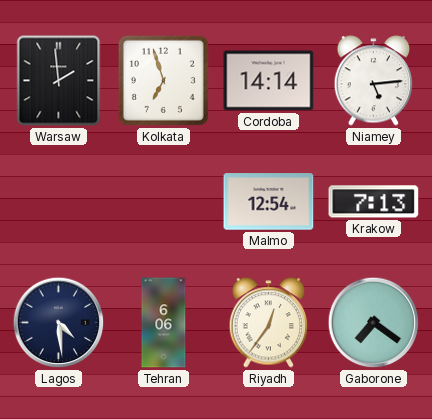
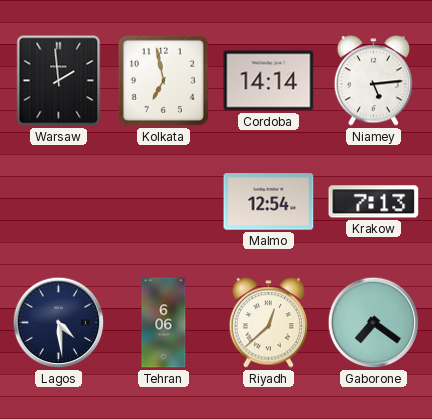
Kolkata: 6:57 -> 6:58 (163, 80)
Riyadh: 12:36 -> 12:38 (269, 323)
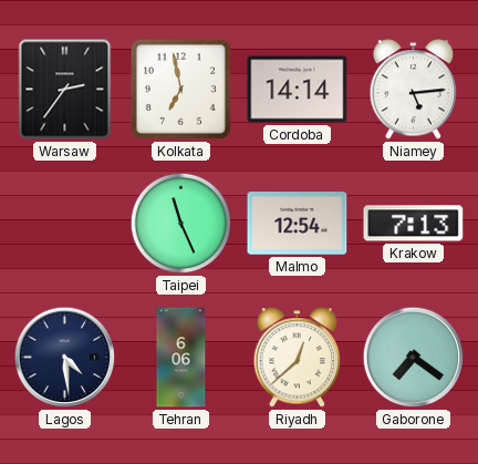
Warsaw: 1:59 -> 2:36 (65, 90)
Taipei: none -> 11:26 (181, 224)
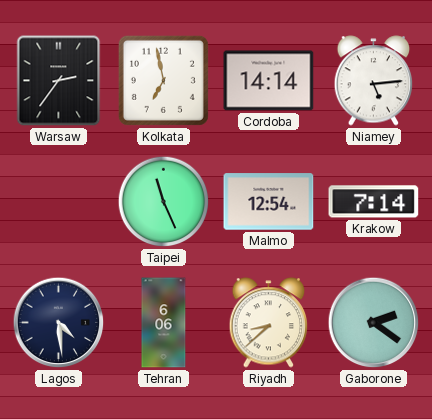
Krakow: 7:13 -> 7:14 (374, 202)
Riyadh: 12:38 -> 8:38 (269, 323)
Gaborone: 7:21 -> 2:21 (374, 323)
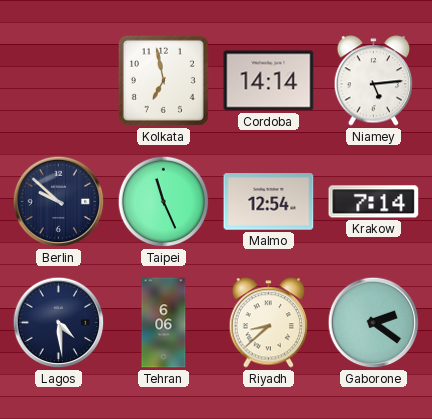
Warsaw: 2:36 -> none (59, 81)
Berlin: none -> 9:52 (59, 202)
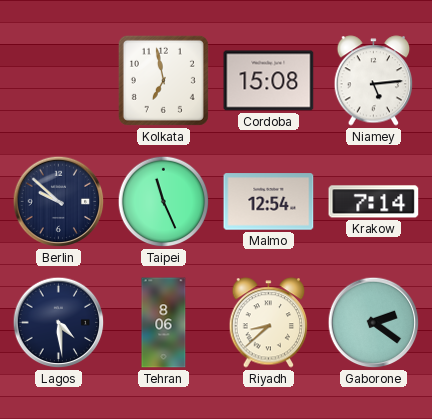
Cordoba: 14:14 -> 15:08 (269, 81)
Tehran: 6:06 -> 8:06 (164, 323)
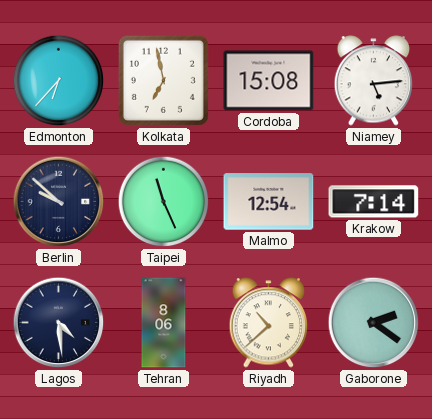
Edmonton: none -> 6:37 (59, 81)
Riyadh: 8:38 -> 10:38 (269, 323)
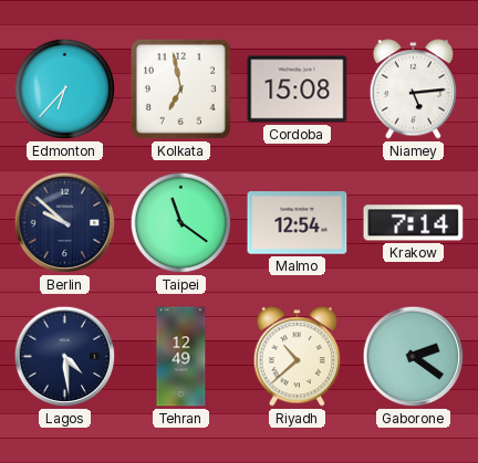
Taipei: 11:26 -> 11:21 (181, 223)
Tehran: 8:06 -> 12:49 (181, 357)
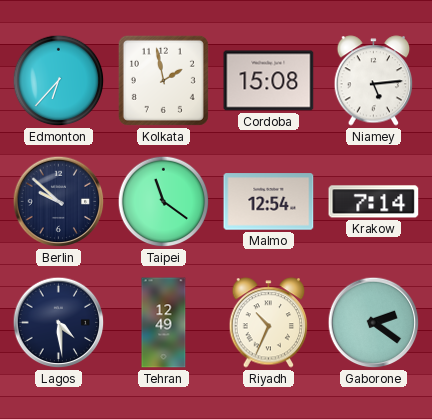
Kolkata: 6:58 -> 1:58 (163, 80)
Riyadh: 10:38 -> 10:34 (269, 323)
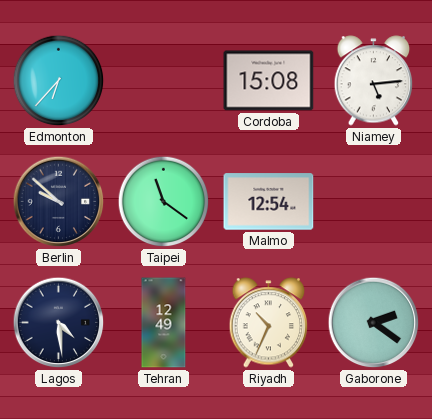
Kolkata: 1:58 -> none (163, 80)
Krakow: 7:14 -> none (374, 202)
